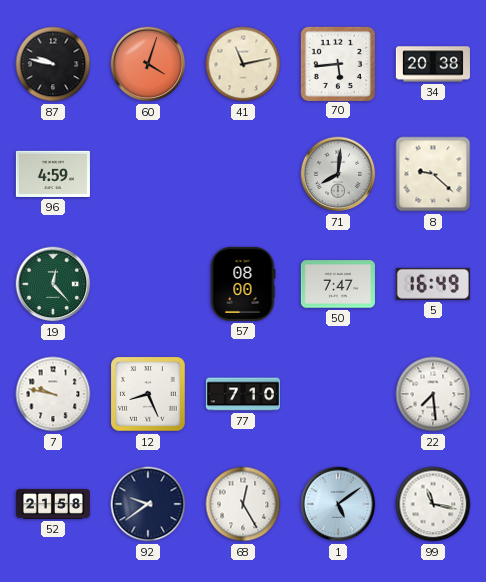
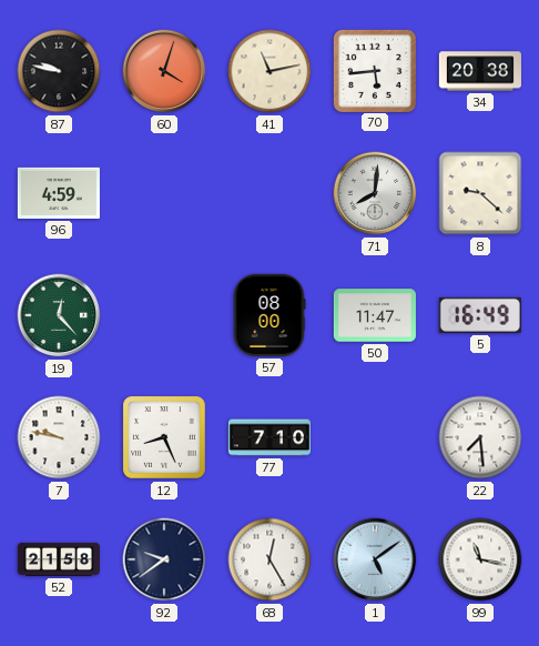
50: 7:47 -> 11:47 (375, 315)
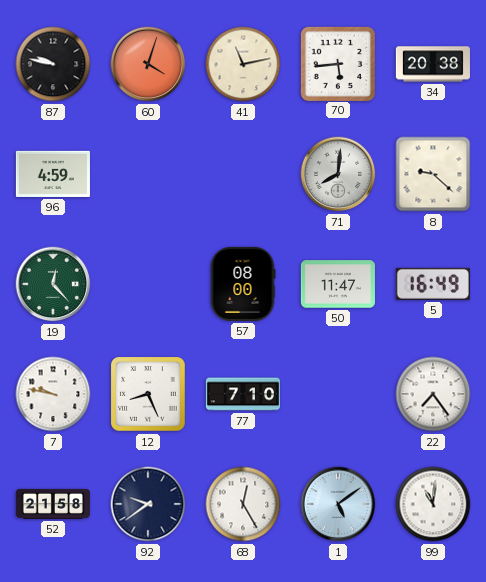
22: 7:29 -> 7:24 (433, 394)
99: 11:17 -> 11:01 (433, 504)
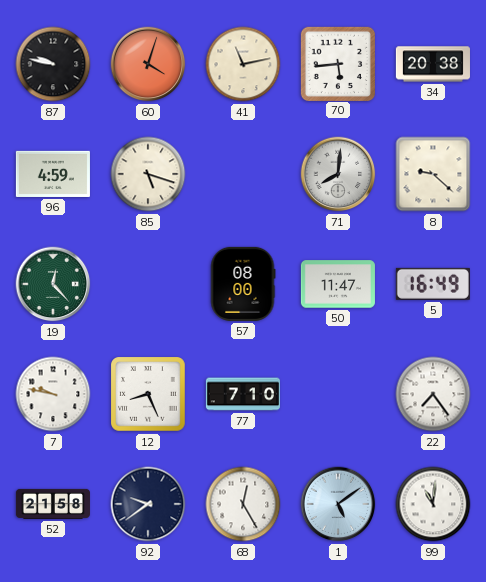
85: none -> 5:18 (148, 174)
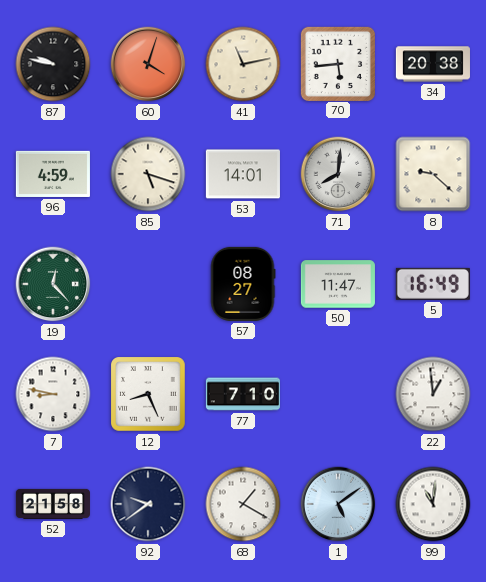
53: none -> 14:01 (243, 174)
57: 08:00 -> 08:27 (243, 284)
7: 9:47 -> 8:47 (53, 394)
22: 7:24 -> 12:59 (433, 394)
68: 12:25 -> 1:20 (243, 504)
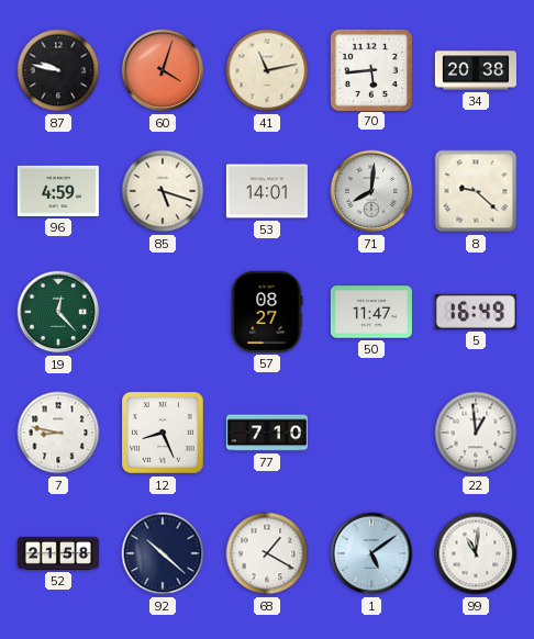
92: 9:39 -> 10:22 (163, 553)
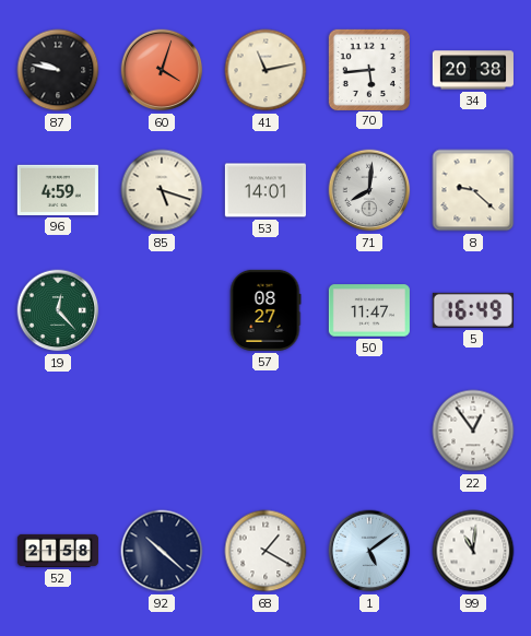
7: 8:47 -> none (58, 433)
12: 8:26 -> none (164, 434)
77: 7:10 -> none (267, 433)
22: 12:59 -> 12:54 (473, 431)
